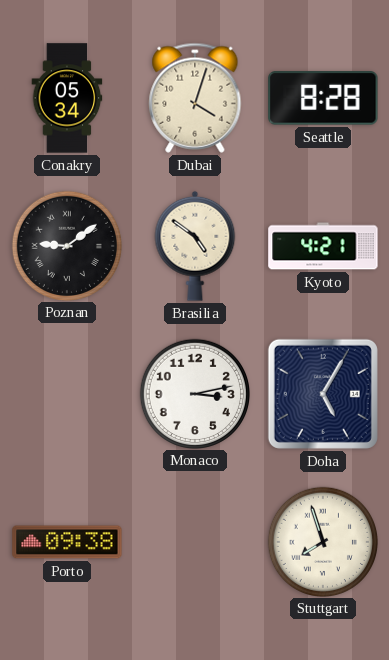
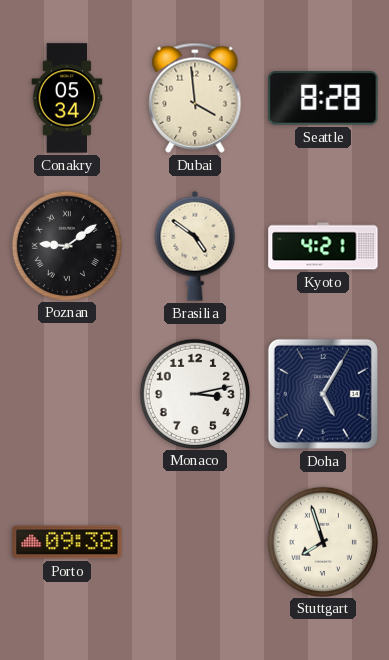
Dubai: 4:03 -> 3:59 (195, 98)
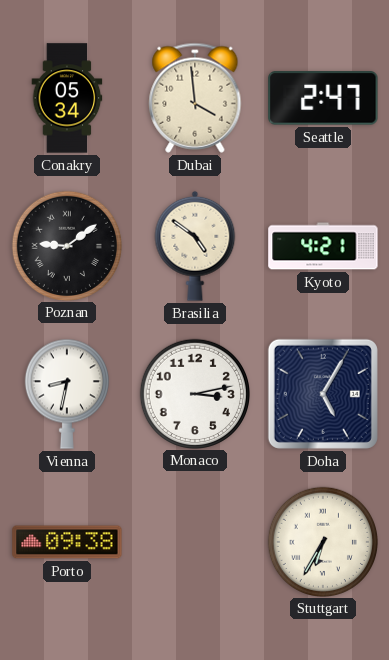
Seattle: 8:28 -> 2:47 (323, 98)
Vienna: none -> 8:32 (67, 394)
Stuttgart: 7:57 -> 6:35 (322, 541)
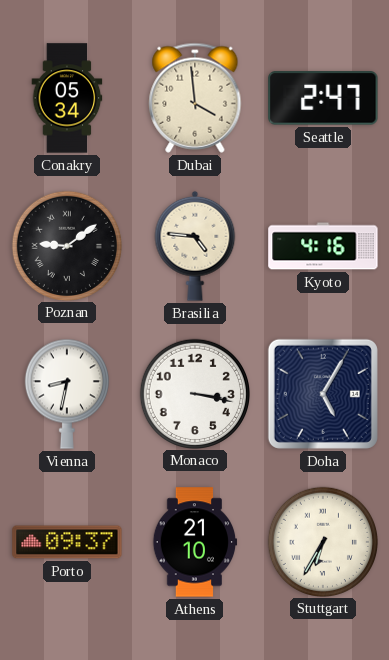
Brasilia: 4:51 -> 4:46 (195, 246)
Kyoto: 4:21 -> 4:16 (323, 246)
Monaco: 3:13 -> 3:17 (194, 393)
Porto: 09:38 -> 09:37 (67, 542)
Athens: none -> 21:10 (195, 542)
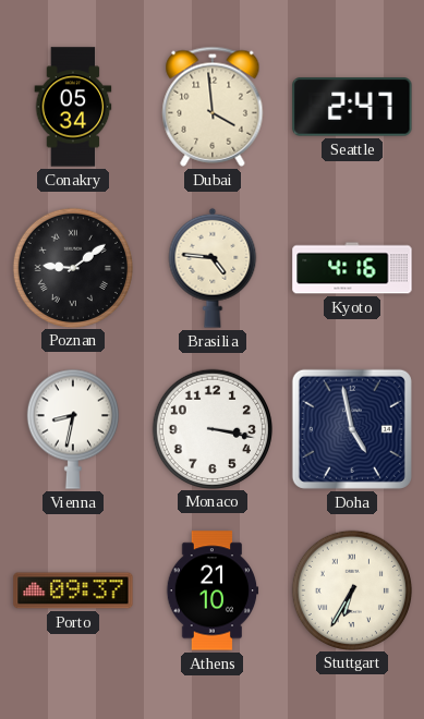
Doha: 5:05 -> 4:58 (352, 429)
